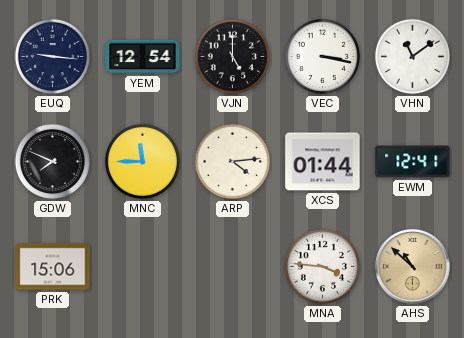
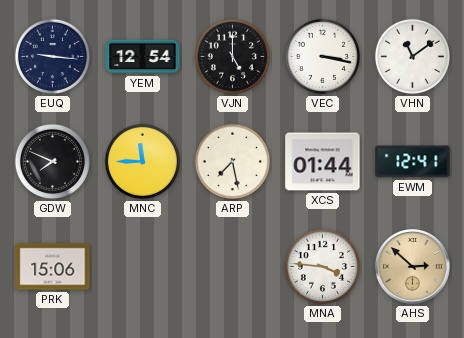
ARP: 4:14 -> 7:28 (232, 161)
AHS: 10:52 -> 2:52 (413, 267)
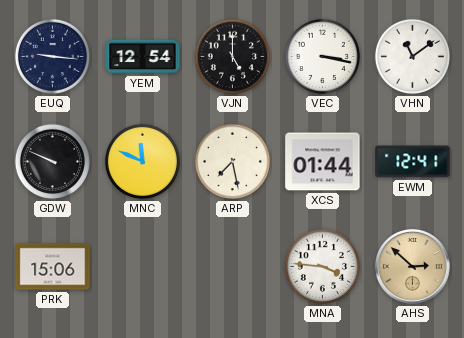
GDW: 7:49 -> 9:49 (52, 161)
MNC: 11:45 -> 11:49 (142, 161)
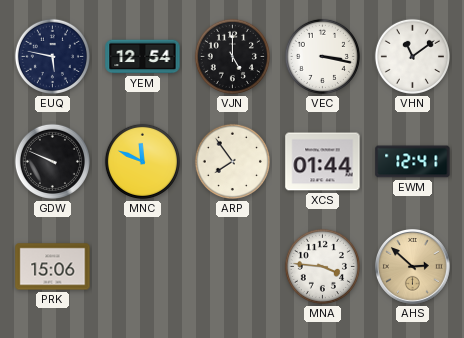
EUQ: 9:16 -> 5:47 (52, 56)
ARP: 7:28 -> 7:54 (232, 161)
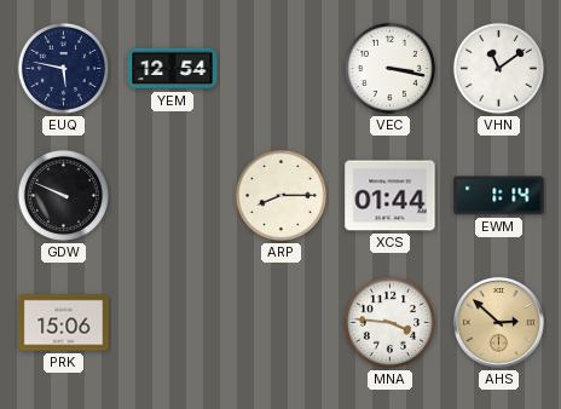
VJN: 5:00 -> none (232, 56)
MNC: 11:49 -> none (142, 161)
ARP: 7:54 -> 8:15 (280, 195)
EWM: 12:41 -> 1:14 (499, 196)
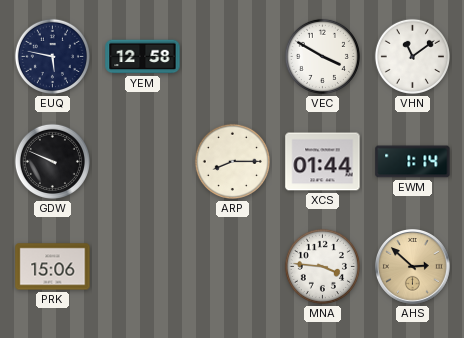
YEM: 12:54 -> 12:58 (143, 57)
VEC: 3:17 -> 3:50 (322, 56)
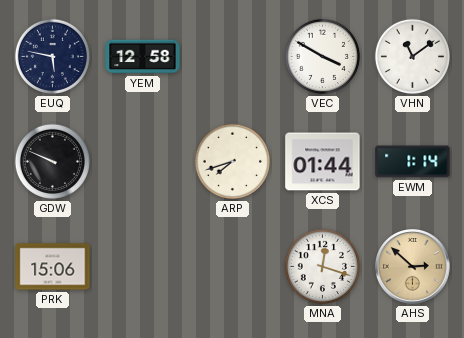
ARP: 8:15 -> 7:42 (232, 161)
MNA: 3:46 -> 12:18 (322, 266)
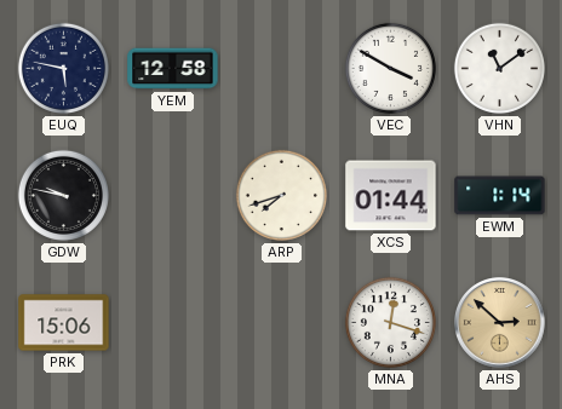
GDW: 9:49 -> 9:47 (63, 195)
